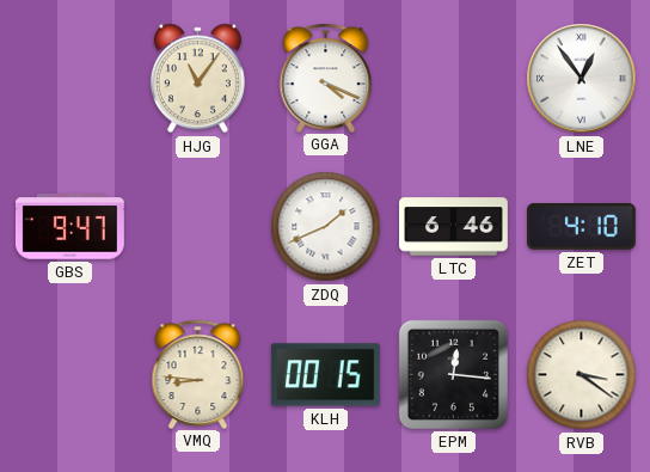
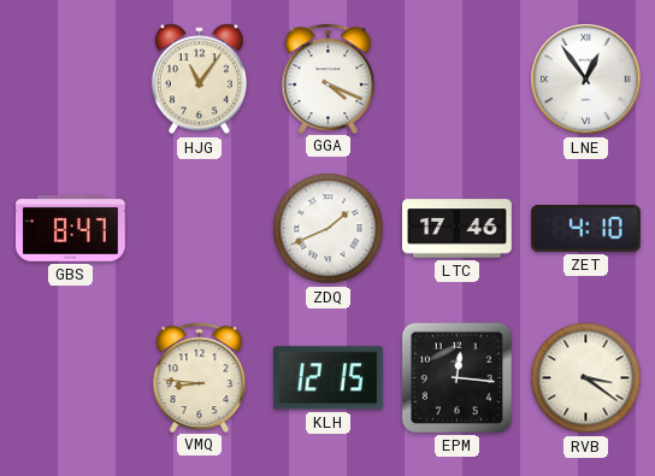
GBS: 9:47 -> 8:47 (71, 229)
LTC: 6:46 -> 17:46 (458, 229)
KLH: 00:15 -> 12:15 (327, 378)
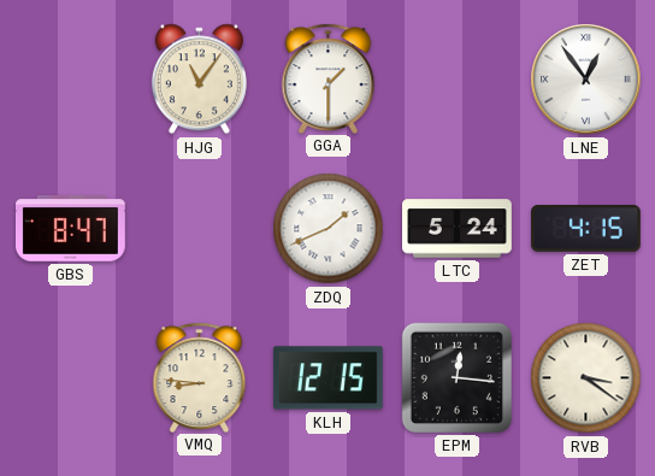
GGA: 4:19 -> 1:30 (329, 78)
LTC: 17:46 -> 5:24 (458, 229)
ZET: 4:10 -> 4:15 (586, 229)
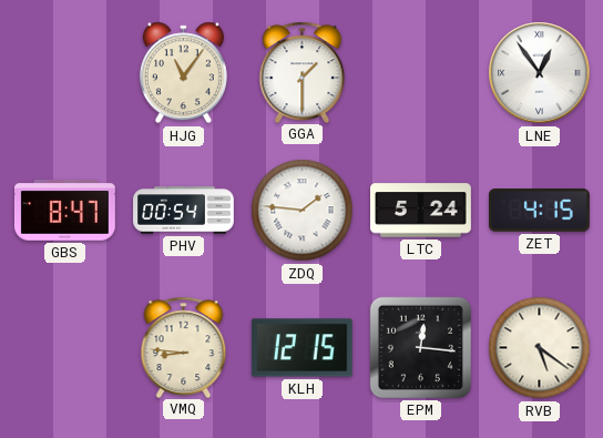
PHV: none -> 00:54 (184, 211)
ZDQ: 1:41 -> 1:46 (303, 211)
RVB: 3:21 -> 5:21 (540, 348)
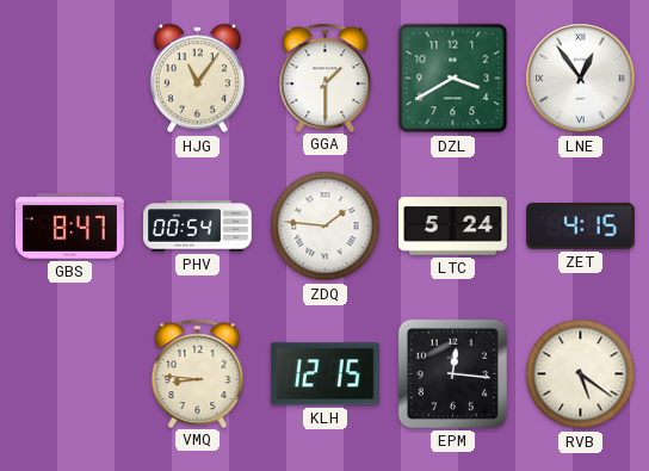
DZL: none -> 3:40 (453, 79)
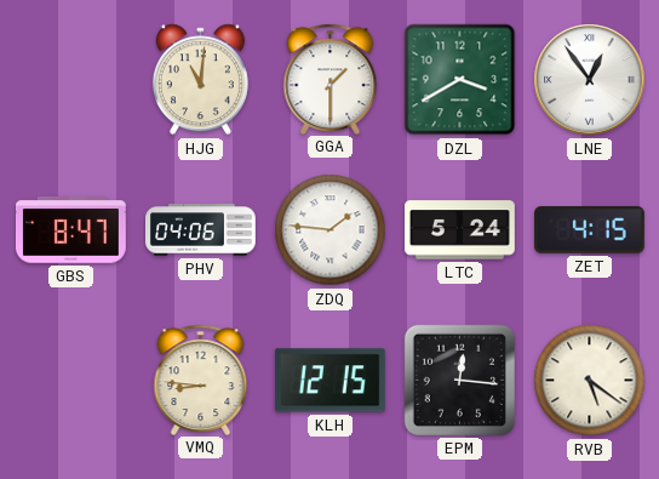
HJG: 11:06 -> 11:01 (200, 80)
PHV: 00:54 -> 04:06 (201, 230)
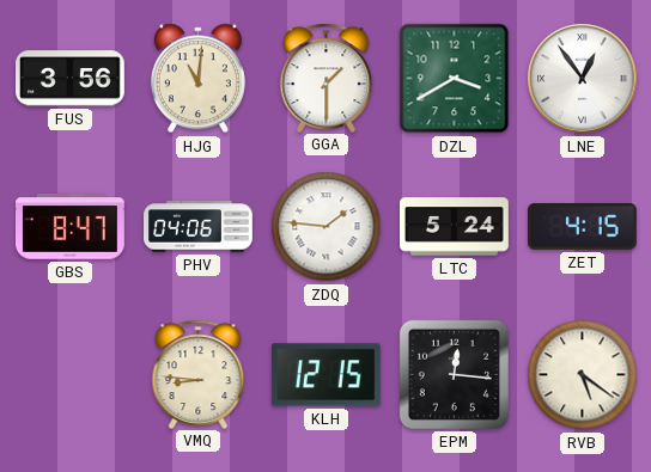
FUS: none -> 3:56 (71, 79)
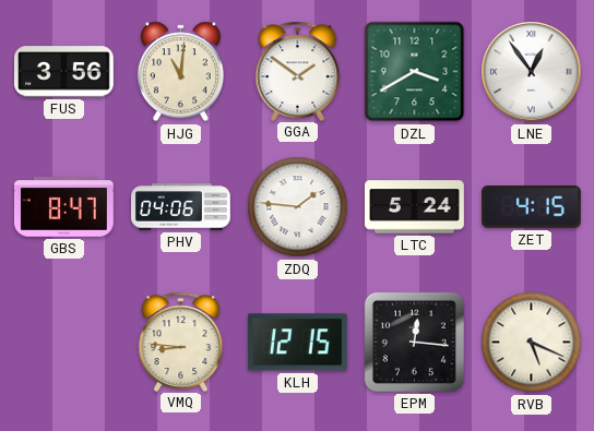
GGA: 1:30 -> 1:51 (298, 71)
RVB: 5:21 -> 5:19 (532, 343)
